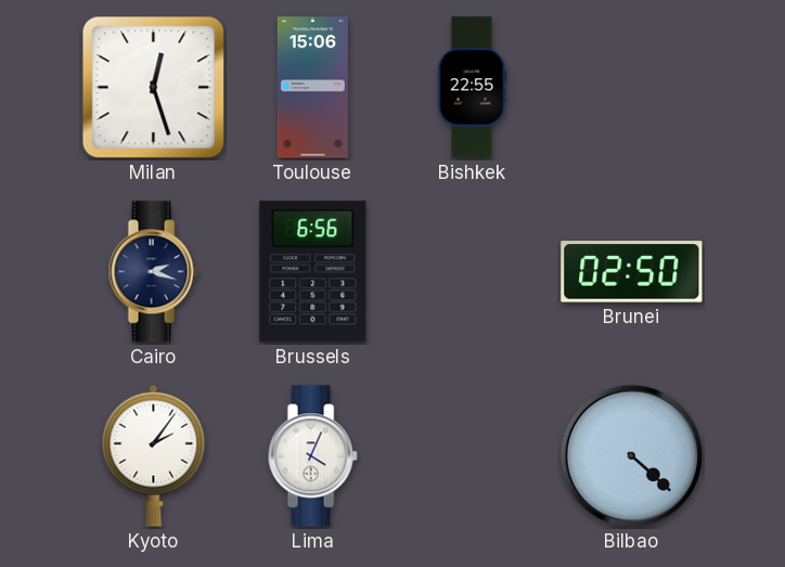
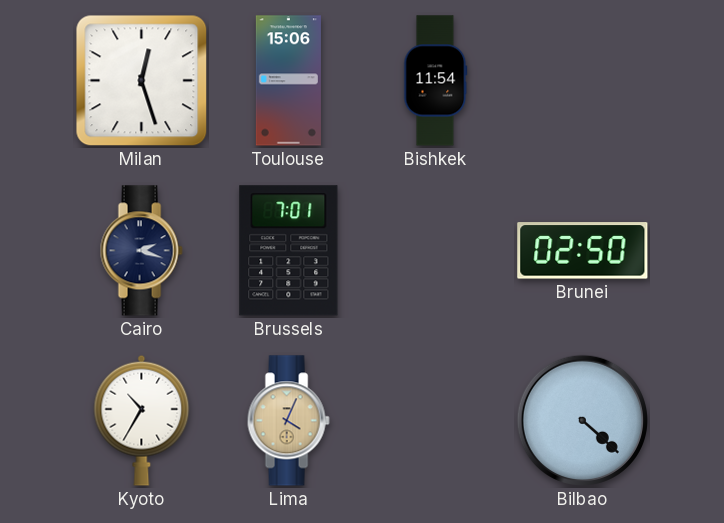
Bishkek: 22:55 -> 11:54 (436, 81)
Brussels: 6:56 -> 7:01 (289, 251)
Kyoto: 2:06 -> 10:35 (142, 420)
Lima dial: white -> champagne (288, 421)
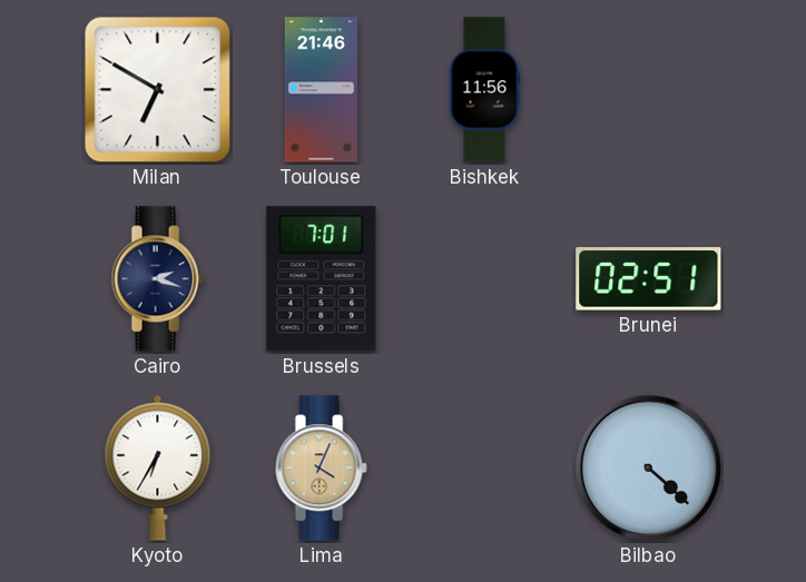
Milan: 12:27 -> 6:50 (158, 90)
Toulouse: 15:06 -> 21:46 (321, 90)
Bishkek: 11:54 -> 11:56 (485, 90)
Brunei: 02:50 -> 02:51 (649, 279)
Kyoto: 10:35 -> 6:35 (158, 467)
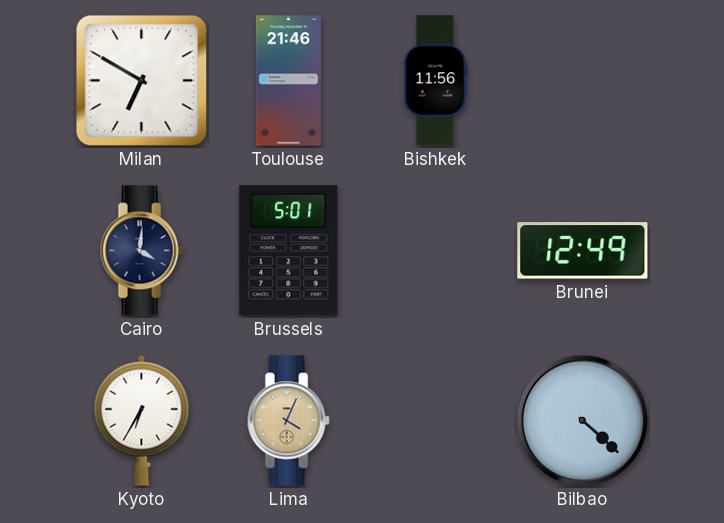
Cairo: 2:18 -> 4:01 (141, 251)
Brussels: 7:01 -> 5:01 (289, 251)
Brunei: 02:51 -> 12:49 (583, 251)
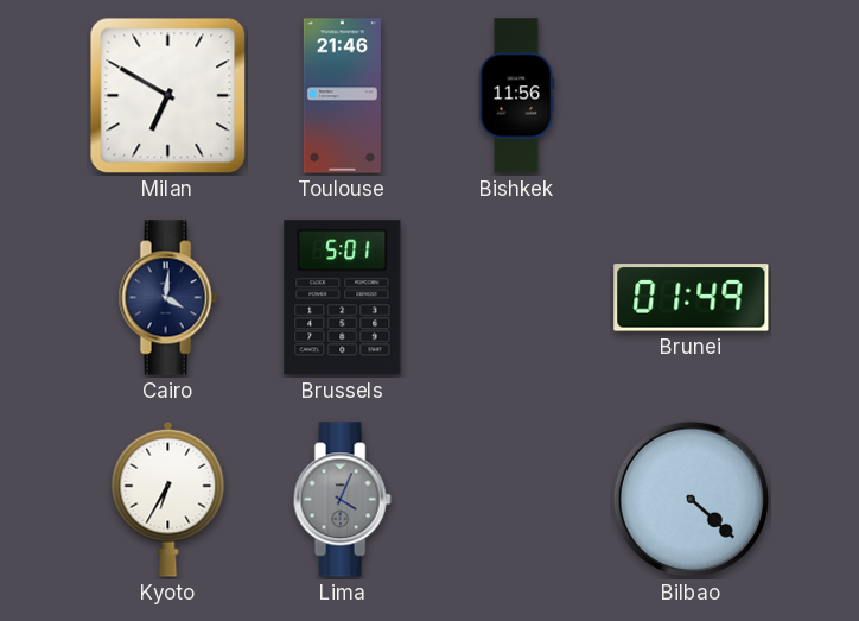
Brunei: 12:49 -> 01:49 (692, 298)
Lima dial: champagne -> grey (342, 500)
